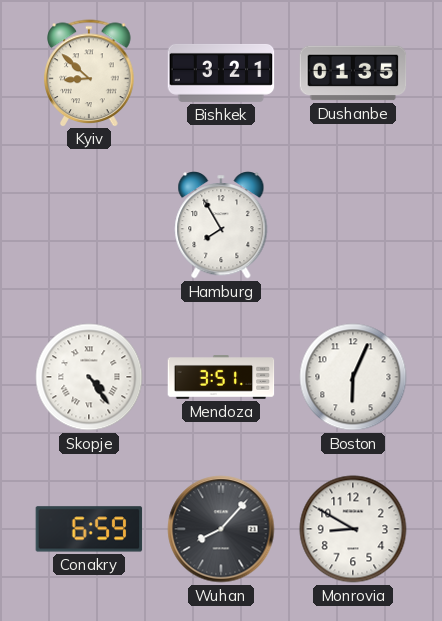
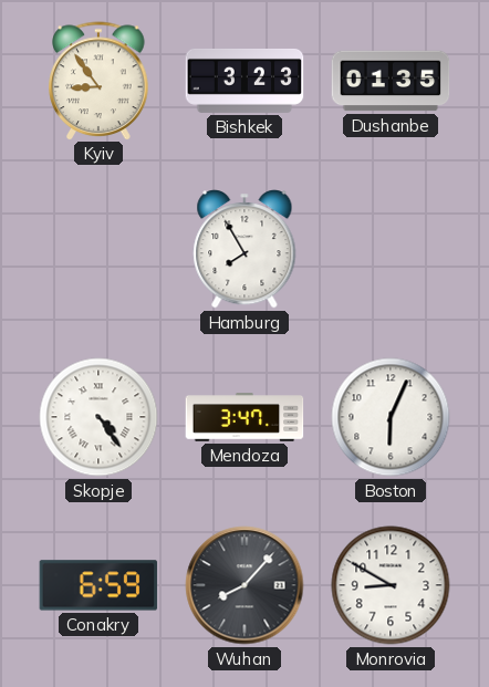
Kyiv: 8:52 -> 8:54 (98, 81)
Bishkek: 3:21 -> 3:23 (245, 81)
Mendoza: 3:51 -> 3:47 (245, 417)
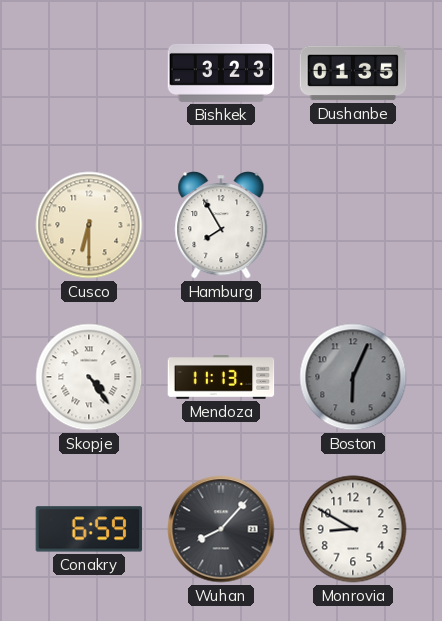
Kyiv: 8:54 -> none (98, 81)
Cusco: none -> 6:30 (89, 225)
Mendoza: 3:47 -> 11:13 (221, 377)
Boston dial: white -> grey (353, 377)
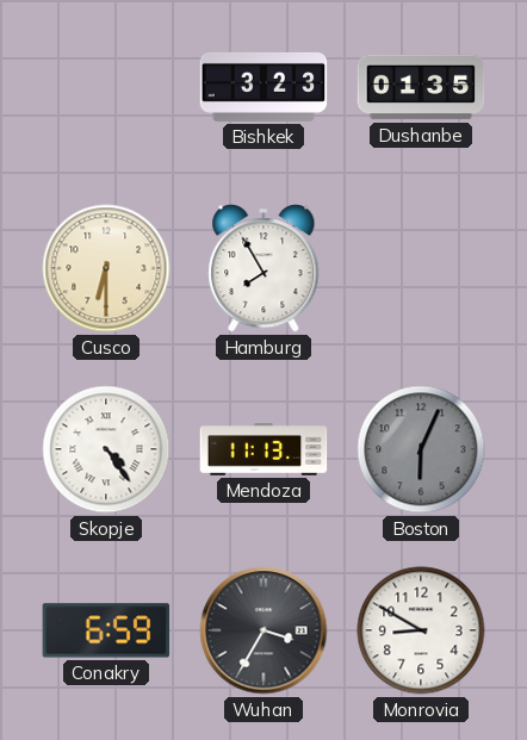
Wuhan: 8:07 -> 3:35 (263, 630)
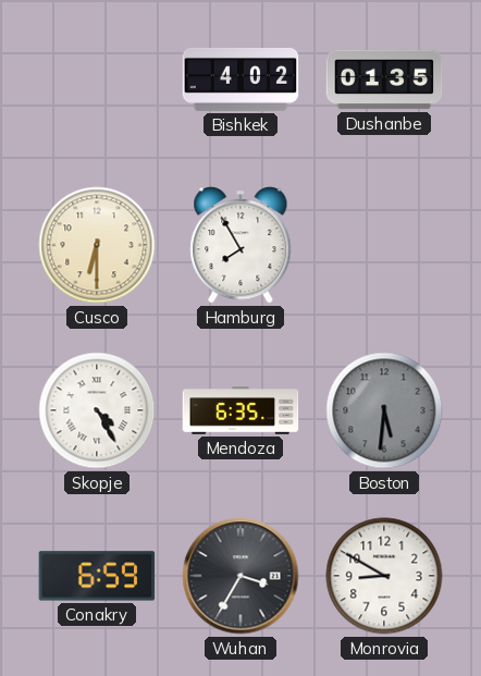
Bishkek: 3:23 -> 4:02 (240, 79)
Skopje: 4:24 -> 4:25 (97, 410)
Mendoza: 11:13 -> 6:35 (240, 410)
Boston: 6:04 -> 5:31 (384, 410)
